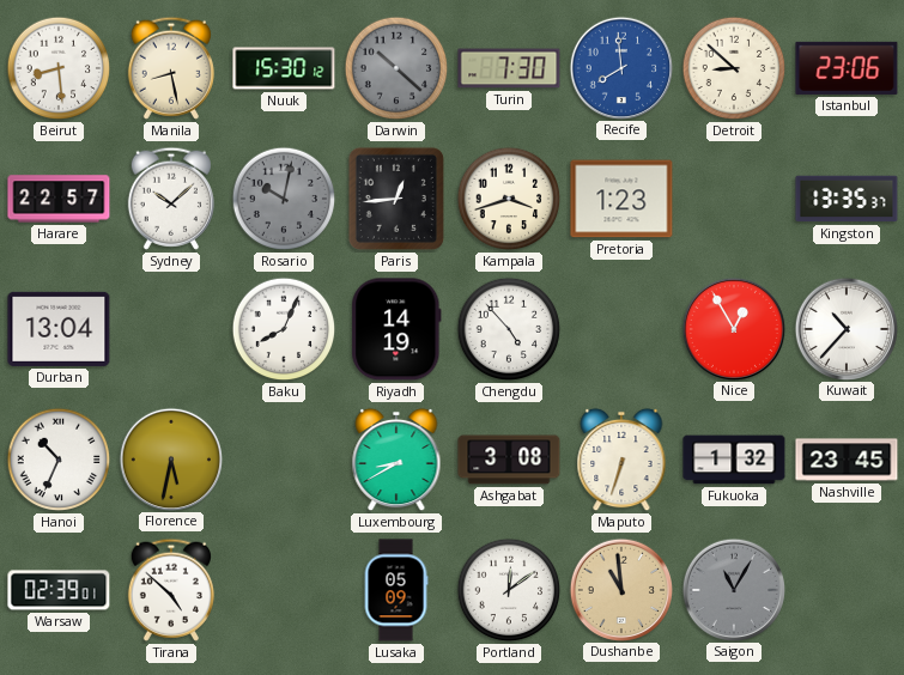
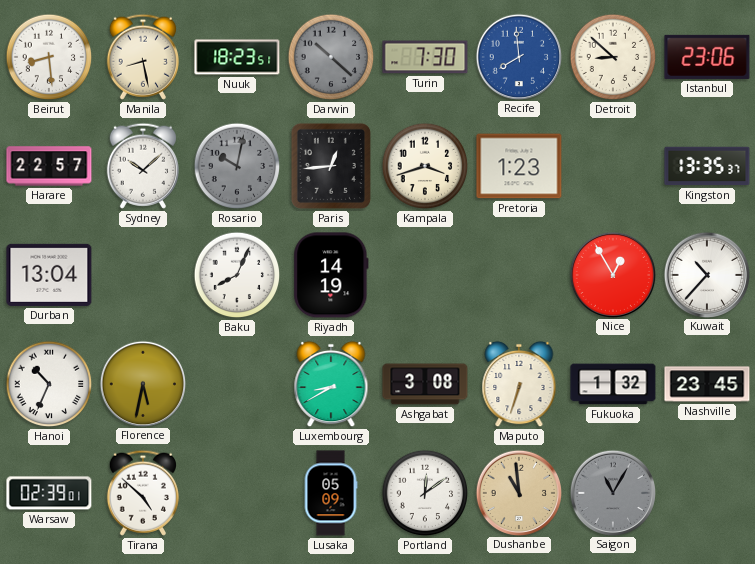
Nuuk: 15:30 -> 18:23 (237, 57)
Chengdu: 4:53 -> none (509, 329)
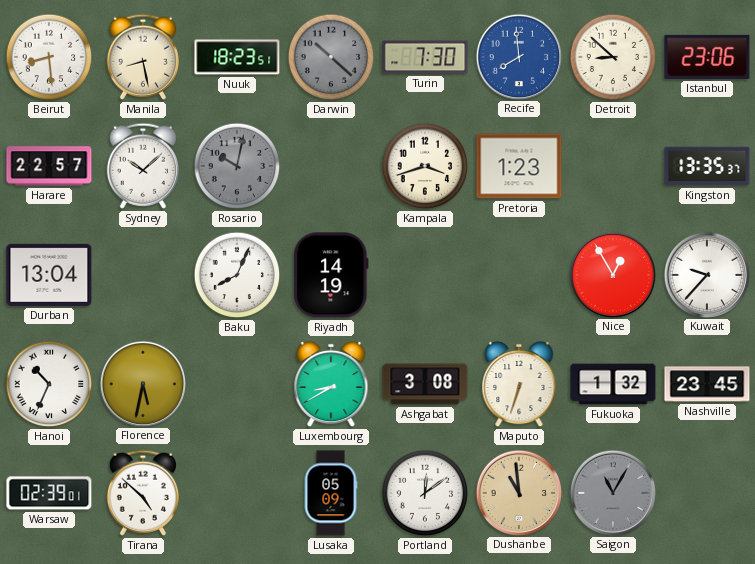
Paris: 12:44 -> none (331, 166)
Kuwait: 10:37 -> 9:37 (706, 274)
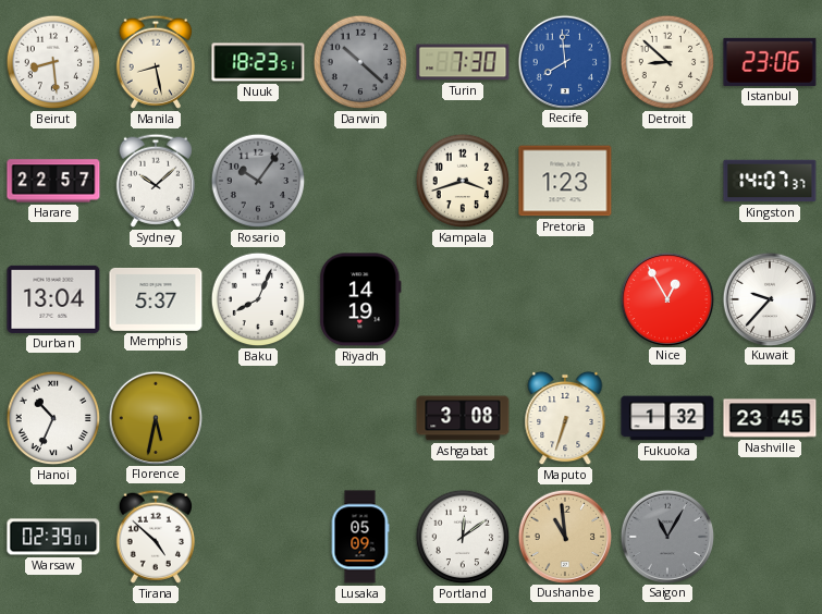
Rosario: 10:02 -> 10:06 (258, 181)
Kingston: 13:35 -> 14:07 (770, 181)
Memphis: none -> 5:37 (156, 299)
Luxembourg: 8:40 -> none (331, 384)
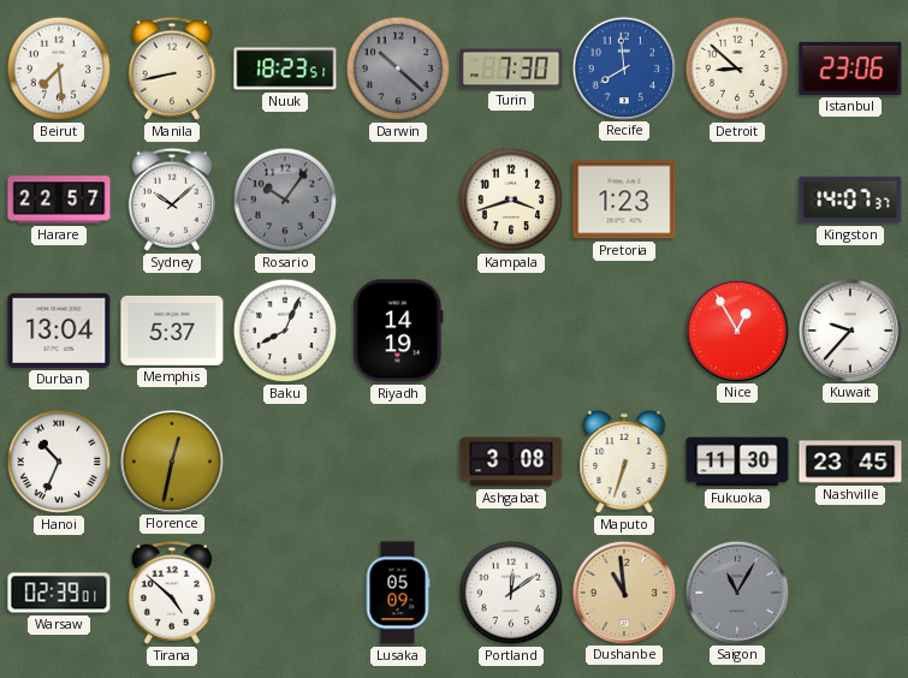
Beirut: 8:29 -> 7:29 (59, 69)
Manila: 8:28 -> 8:43 (172, 69)
Florence: 5:32 -> 12:32 (171, 460)
Fukuoka: 1:32 -> 11:30 (737, 462)
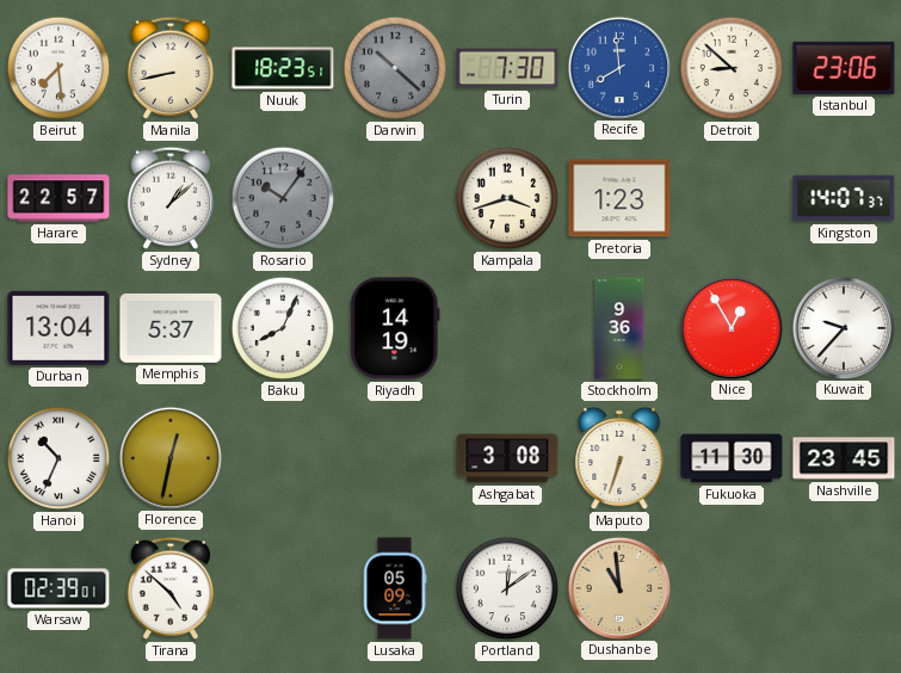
Sydney: 10:08 -> 1:08 (171, 198)
Stockholm: none -> 9:36 (619, 328)
Saigon: 11:05 -> none (736, 591)
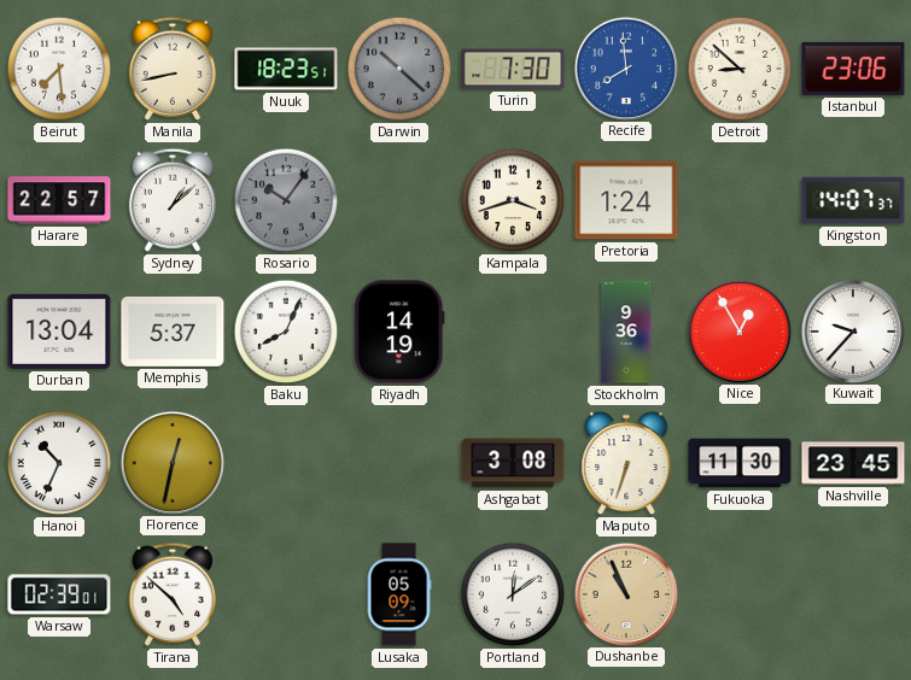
Pretoria: 1:23 -> 1:24 (626, 200)
Dushanbe: 10:59 -> 10:56 (625, 593)
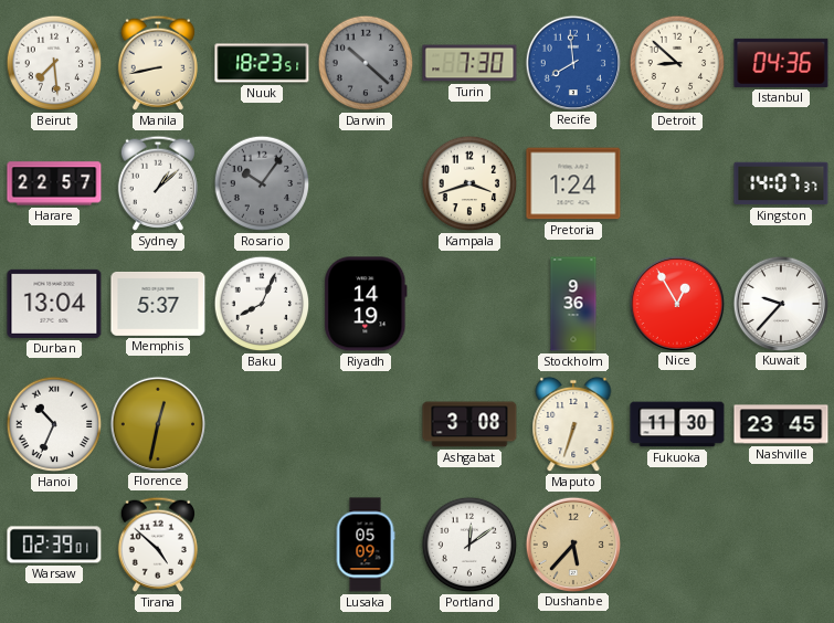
Istanbul: 23:06 -> 04:36 (781, 63)
Dushanbe: 10:56 -> 5:37 (572, 543)
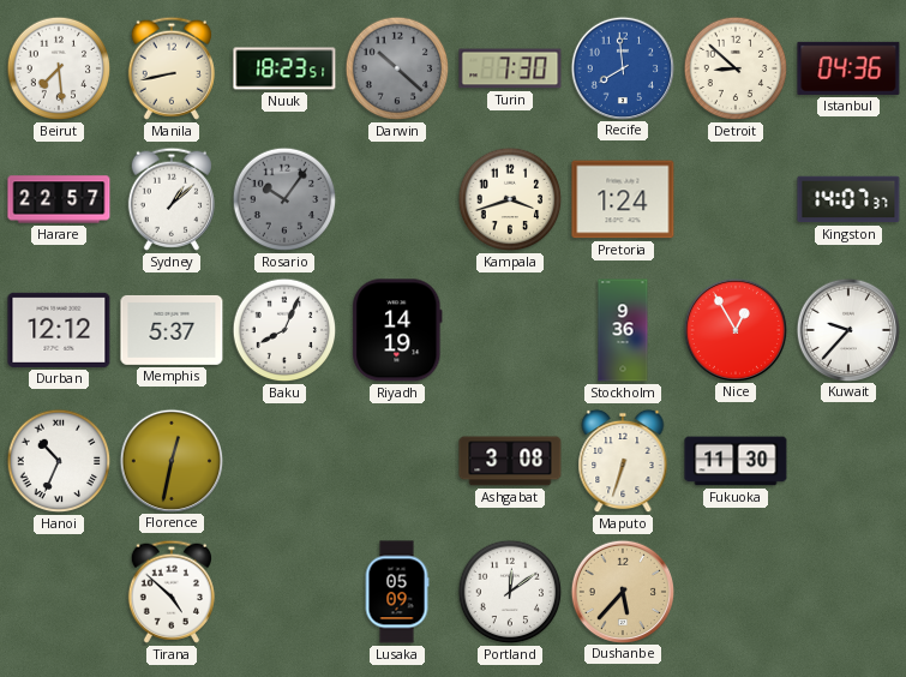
Durban: 13:04 -> 12:12 (59, 330)
Nashville: 23:45 -> none (781, 424)
Warsaw: 02:39 -> none (54, 545)
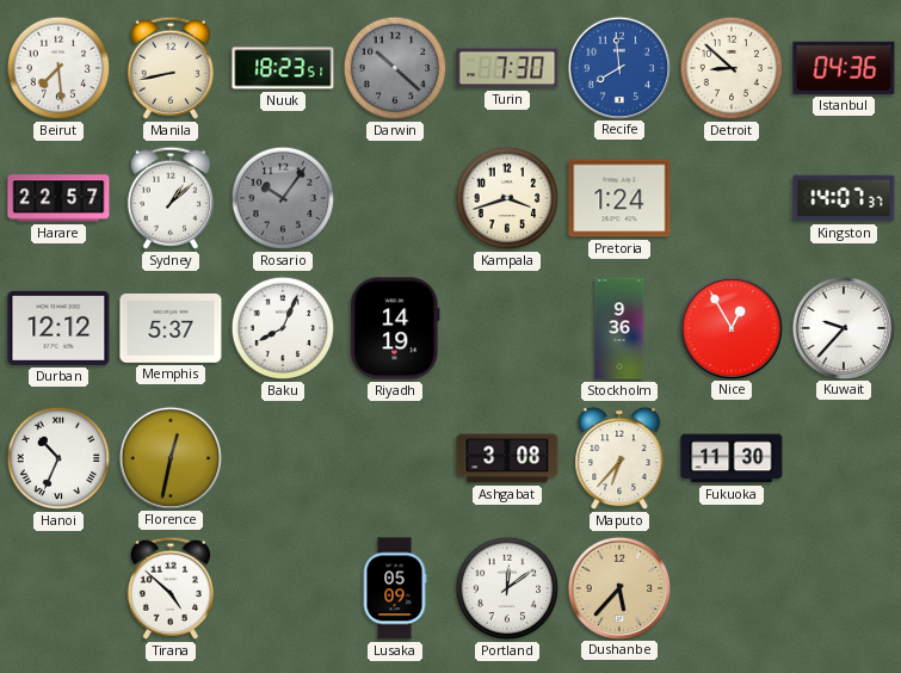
Maputo: 6:33 -> 6:37 (619, 458)
